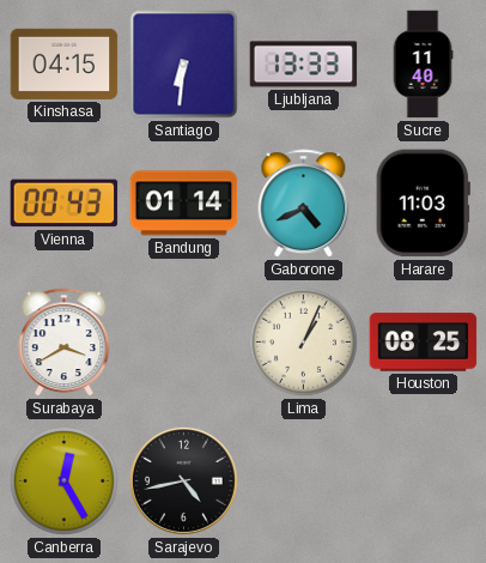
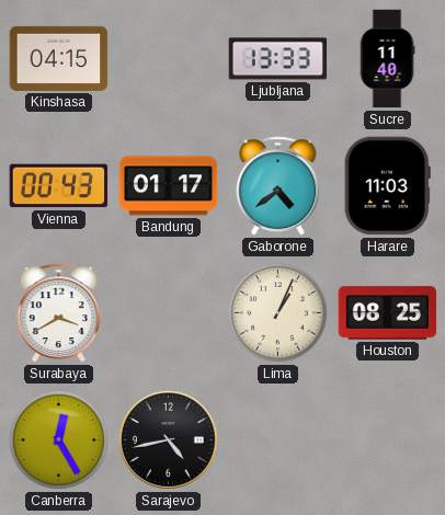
Santiago: 6:31 -> none (184, 65)
Bandung: 01:14 -> 01:17 (169, 186)
Gaborone: 4:41 -> 4:39 (278, 186)
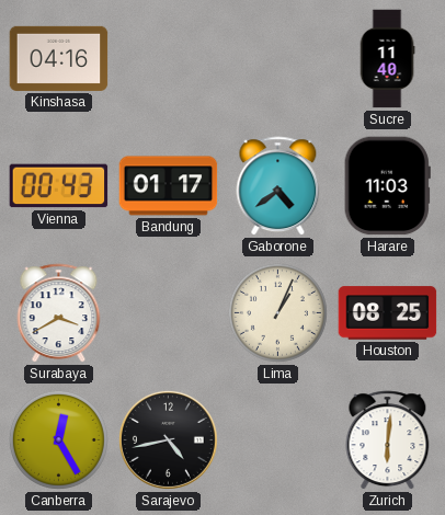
Kinshasa: 04:15 -> 04:16 (59, 58)
Ljubljana: 13:33 -> none (278, 59)
Zurich: none -> 6:01 (388, 440)
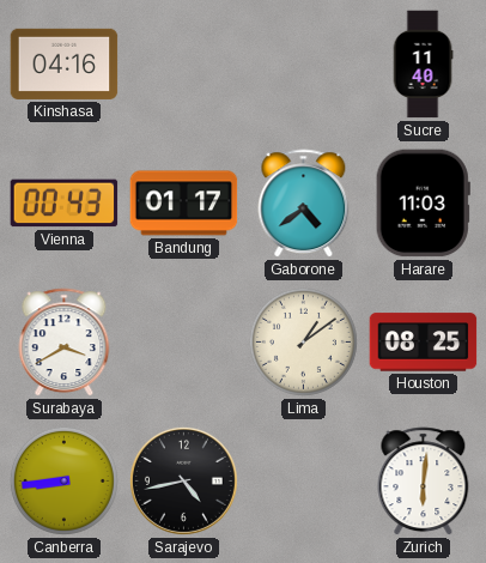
Lima: 1:04 -> 1:09 (303, 341)
Canberra: 12:25 -> 8:44 (63, 480)
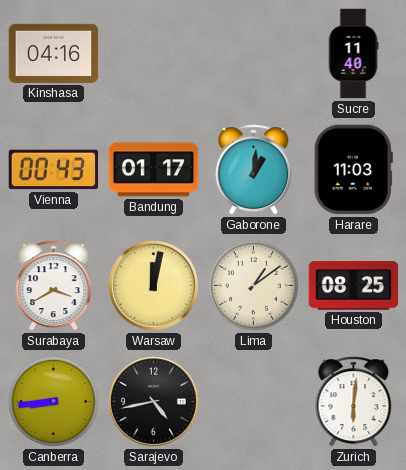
Gaborone: 4:39 -> 1:01 (254, 170)
Warsaw: none -> 12:02 (153, 285)
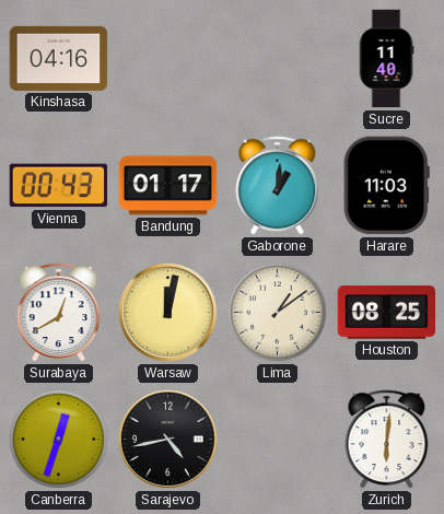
Surabaya: 3:40 -> 12:40 (59, 313)
Canberra: 8:44 -> 12:33 (58, 439)
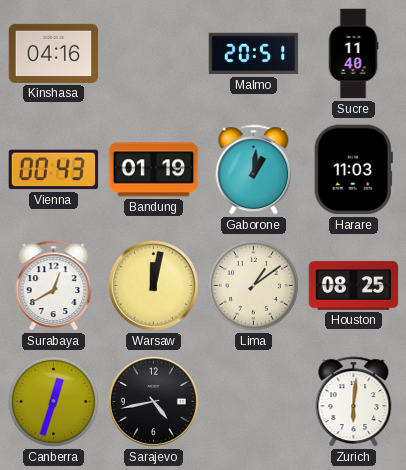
Malmo: none -> 20:51 (254, 54)
Bandung: 01:17 -> 01:19 (154, 170)
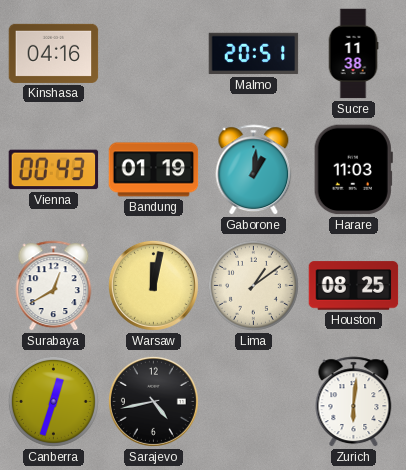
Sucre: 11:40 -> 11:38 (353, 54)
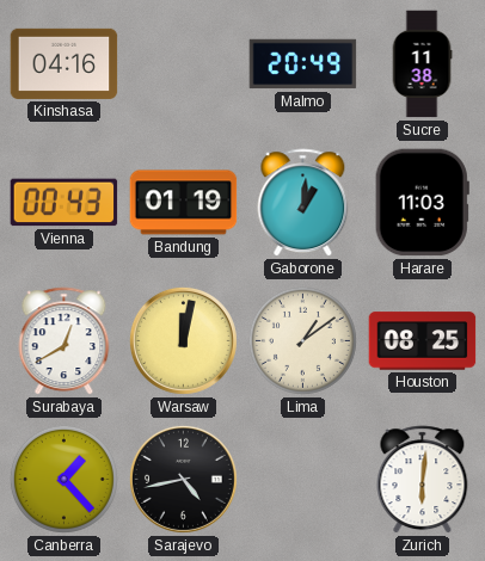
Malmo: 20:51 -> 20:49 (303, 64)
Canberra: 12:33 -> 1:23 (63, 479)
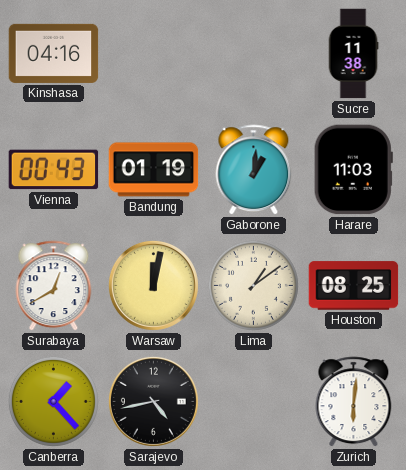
Malmo: 20:49 -> none (303, 64)
